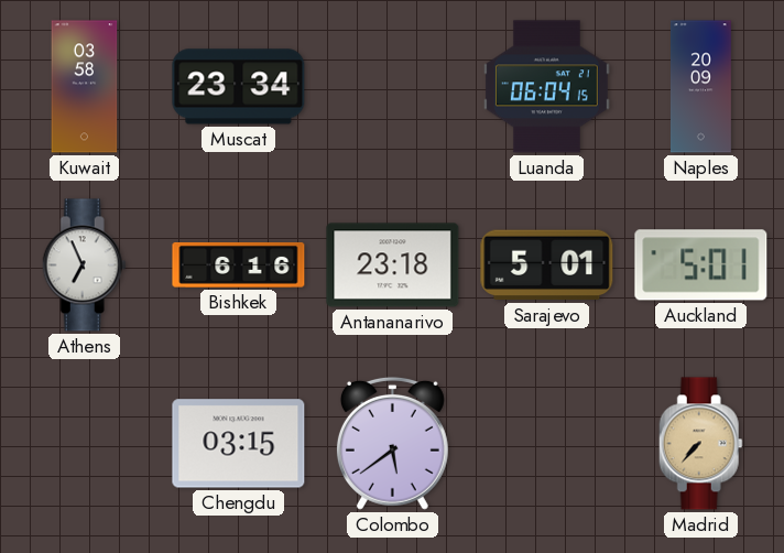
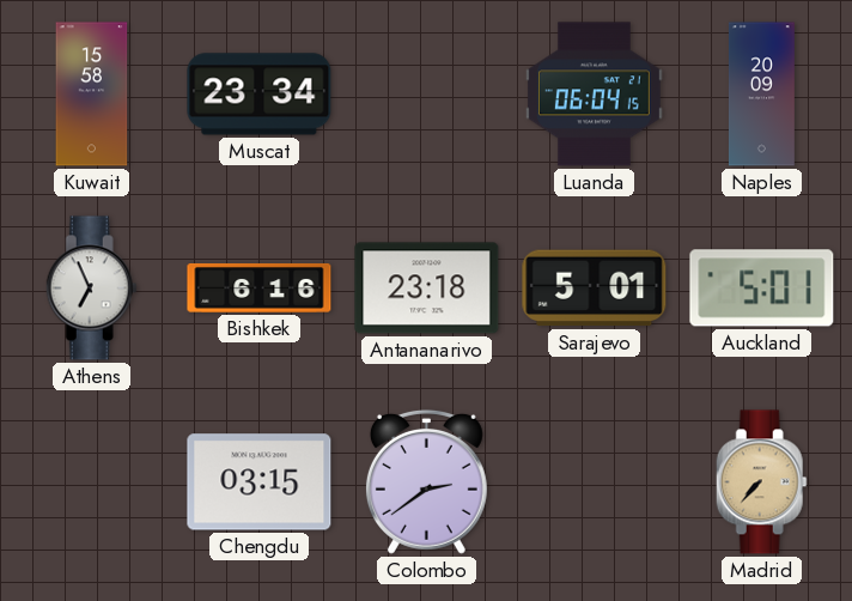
Kuwait: 03:58 -> 15:58 (92, 95)
Colombo: 5:39 -> 2:39 (426, 481)
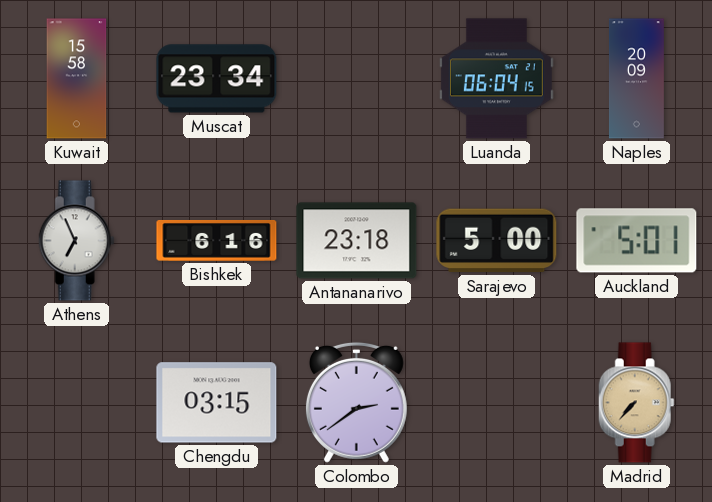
Sarajevo: 5:01 -> 5:00 (497, 241)
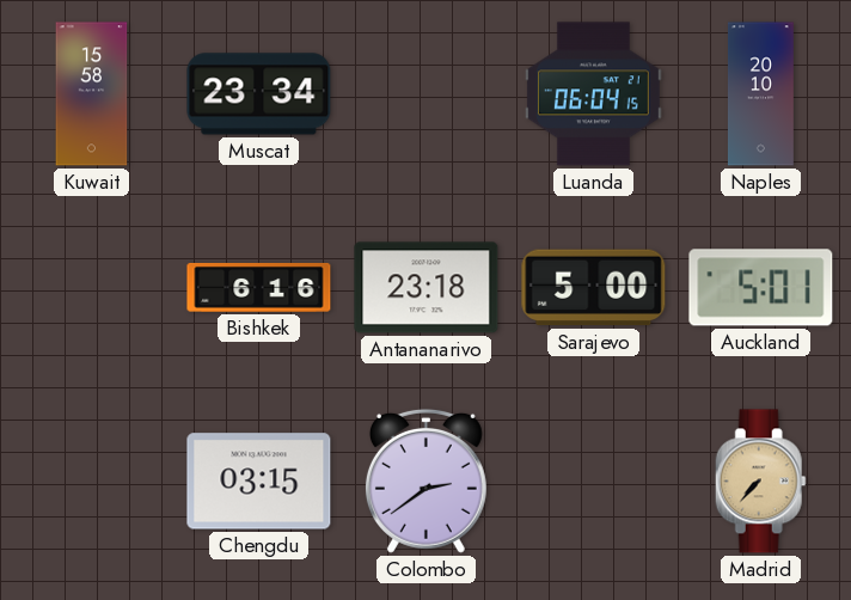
Naples: 20:09 -> 20:10 (760, 94)
Athens: 6:56 -> none (76, 241)
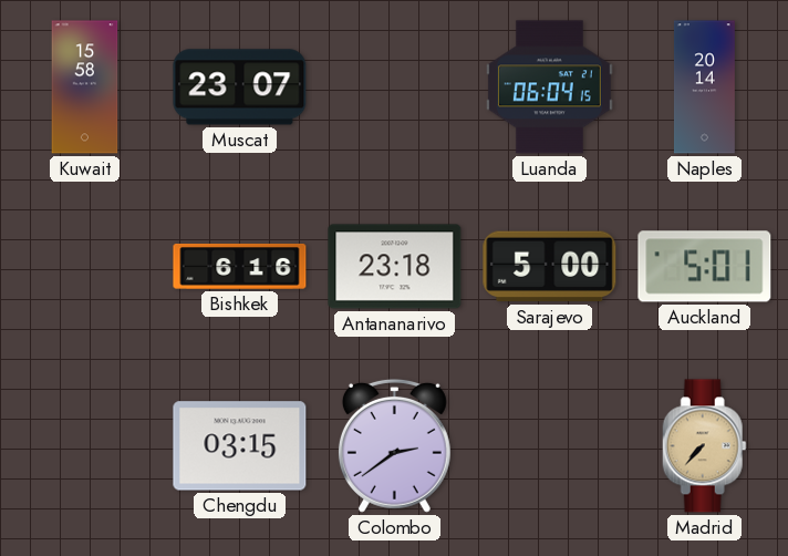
Muscat: 23:34 -> 23:07 (240, 87)
Naples: 20:10 -> 20:14 (704, 87)
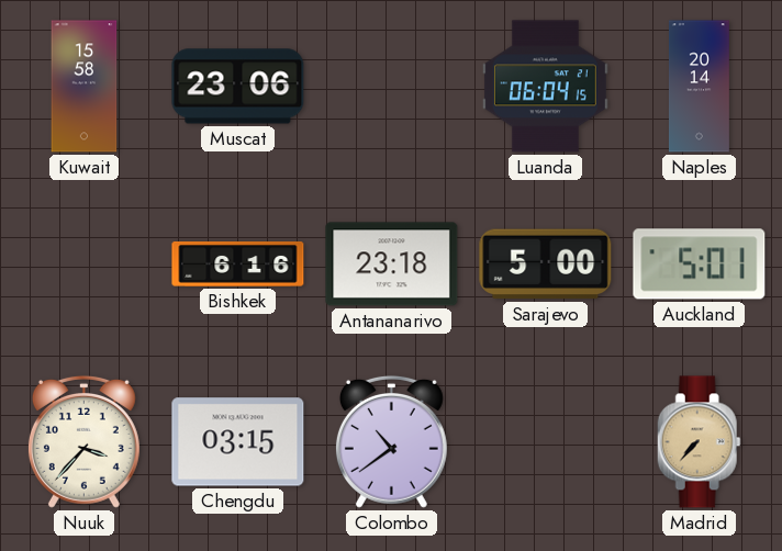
Muscat: 23:07 -> 23:06 (238, 87)
Nuuk: none -> 3:37 (83, 441)
Colombo: 2:39 -> 10:39 (391, 441)
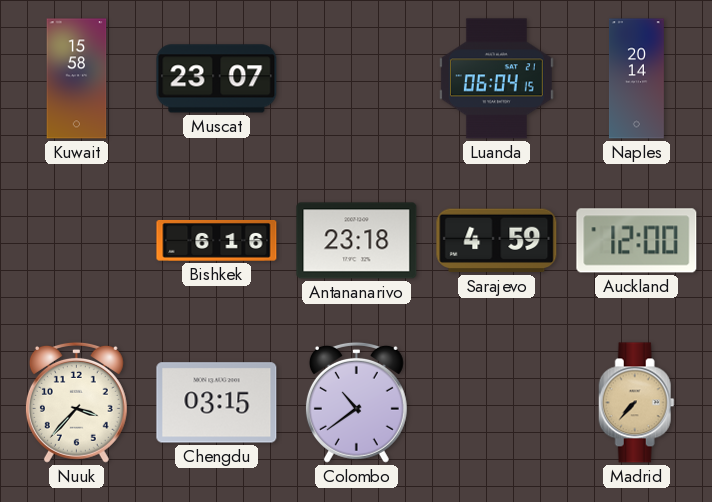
Muscat: 23:06 -> 23:07 (217, 79)
Sarajevo: 5:00 -> 4:59 (497, 241)
Auckland: 5:01 -> 12:00 (637, 241)
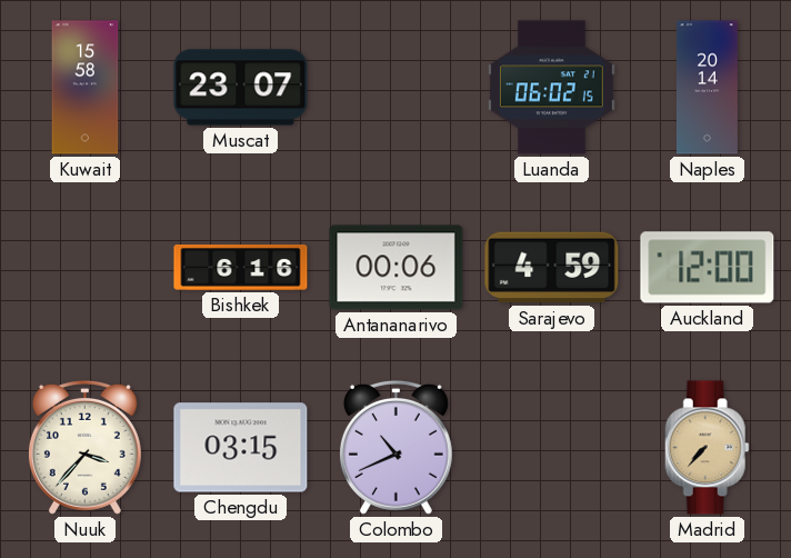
Luanda: 06:04 -> 06:02 (551, 88)
Antananarivo: 23:18 -> 00:06 (397, 268)
Colombo: 10:39 -> 10:41 (395, 447)
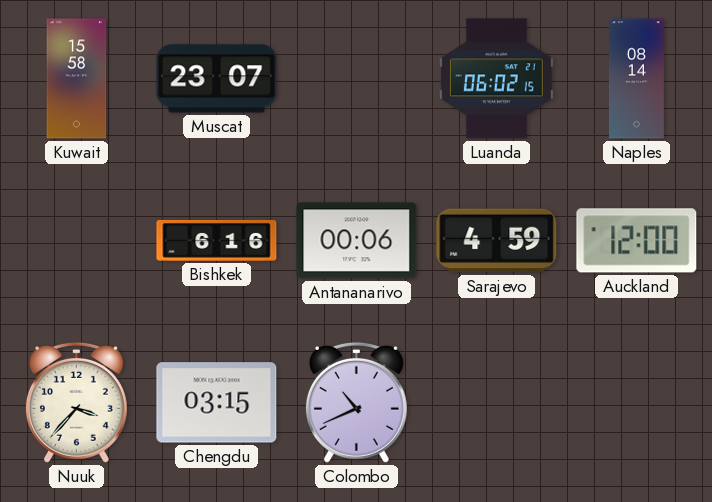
Naples: 20:14 -> 08:14 (636, 79)
Madrid: 7:37 -> none (707, 448)
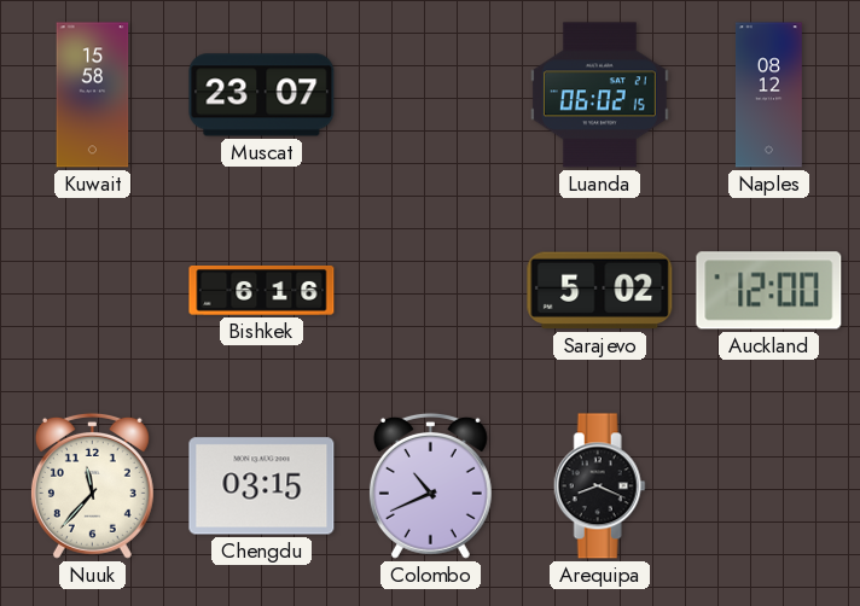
Naples: 08:14 -> 08:12 (768, 95)
Antananarivo: 00:06 -> none (357, 241)
Sarajevo: 4:59 -> 5:02 (600, 291)
Nuuk: 3:37 -> 11:37 (92, 485)
Arequipa: none -> 8:19 (599, 486)
